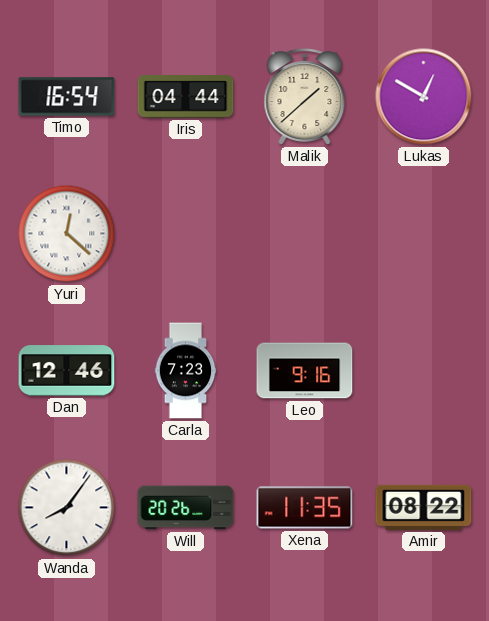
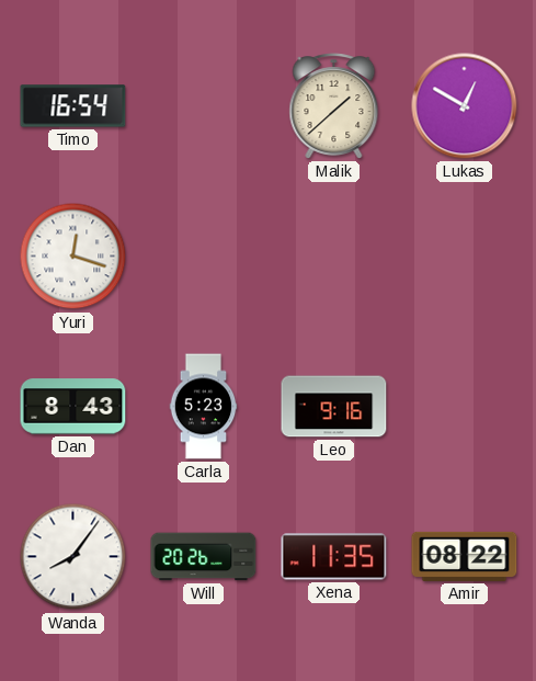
Iris: 04:44 -> none (186, 97)
Yuri: 12:22 -> 12:18 (73, 257)
Dan: 12:46 -> 8:43 (73, 407)
Carla: 7:23 -> 5:23 (204, 407)
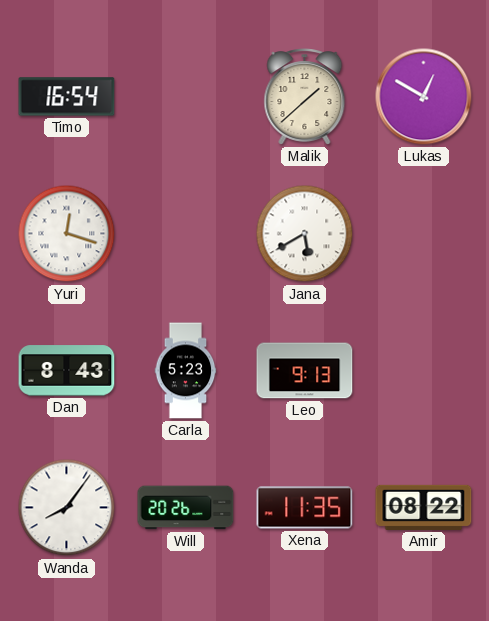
Jana: none -> 5:40 (305, 234)
Leo: 9:16 -> 9:13 (305, 371)
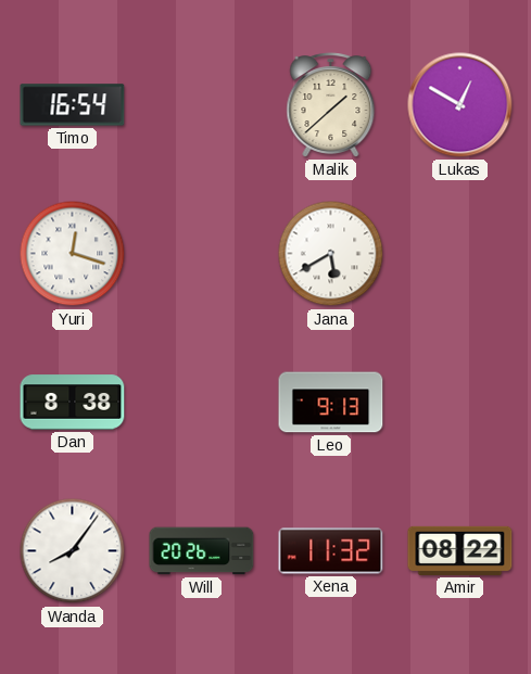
Dan: 8:43 -> 8:38 (73, 403)
Carla: 5:23 -> none (186, 371)
Xena: 11:35 -> 11:32 (331, 551)
